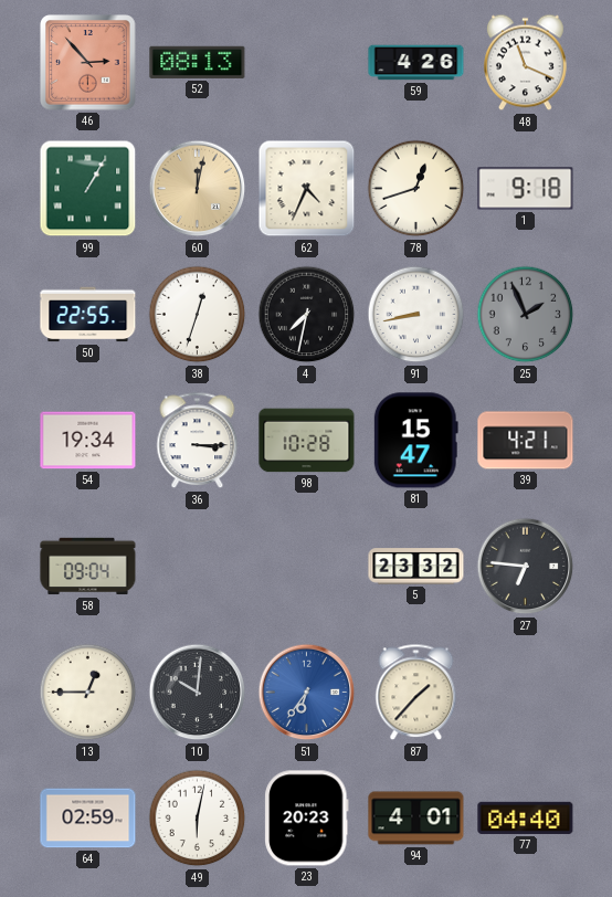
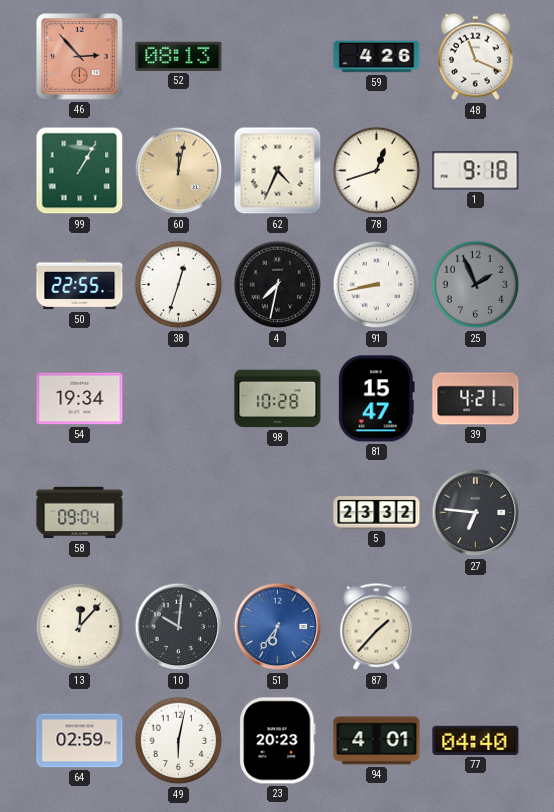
36: 3:15 -> none (198, 441)
13: 12:45 -> 12:07 (80, 627)
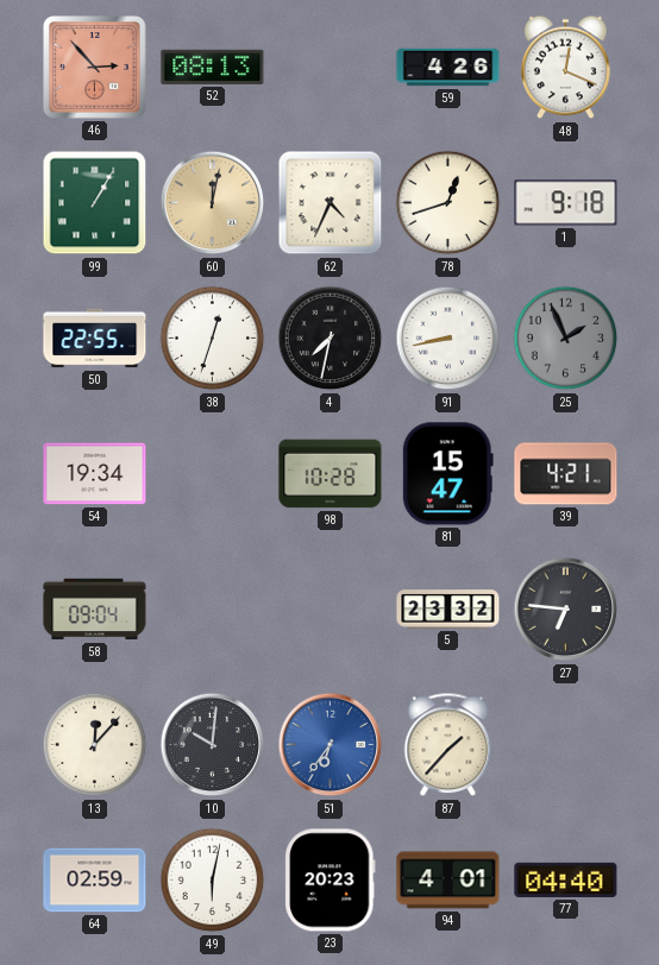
48: 11:19 -> 12:19 (566, 68)
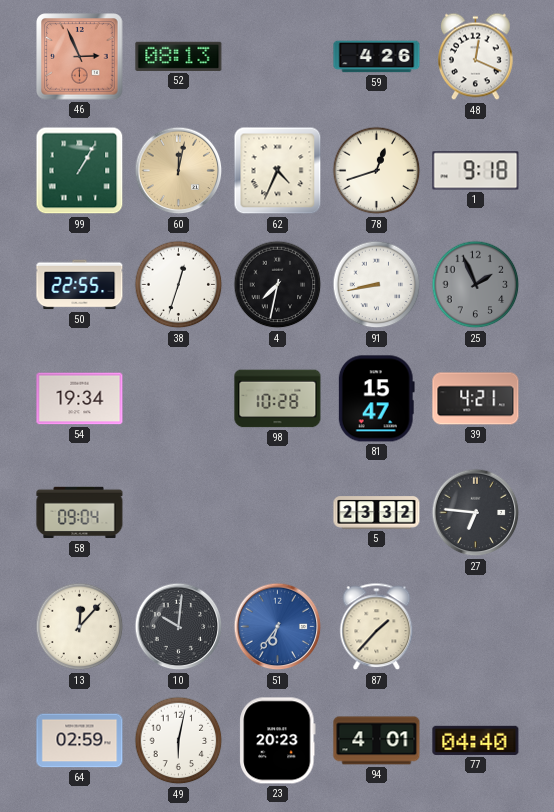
46: 2:53 -> 2:56 (80, 57)
